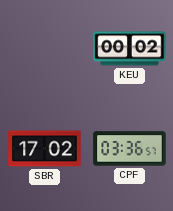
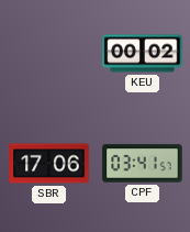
SBR: 17:02 -> 17:06 (49, 164)
CPF: 03:36 -> 03:41 (143, 164)
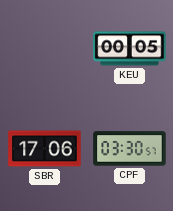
KEU: 00:02 -> 00:05 (130, 49)
CPF: 03:41 -> 03:30 (130, 149)
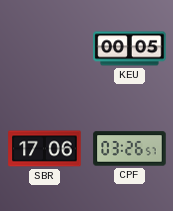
CPF: 03:30 -> 03:26 (130, 149)
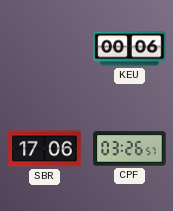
KEU: 00:05 -> 00:06 (130, 49)
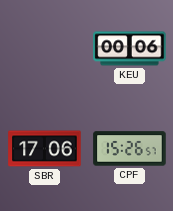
CPF: 03:26 -> 15:26 (130, 149)
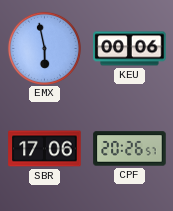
EMX: none -> 5:58 (44, 48)
CPF: 15:26 -> 20:26 (130, 149)
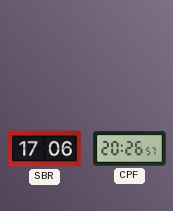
EMX: 5:58 -> none (44, 48)
KEU: 00:06 -> none (130, 49)
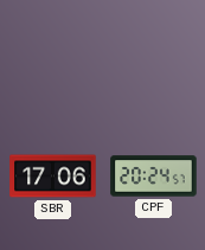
CPF: 20:26 -> 20:24 (154, 177)
